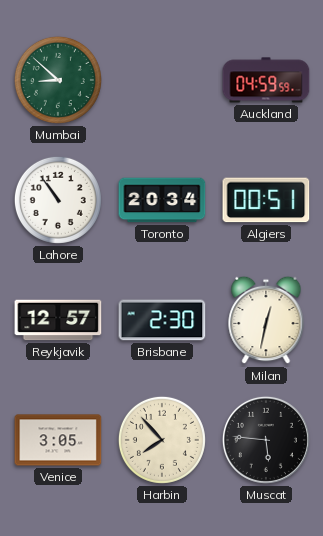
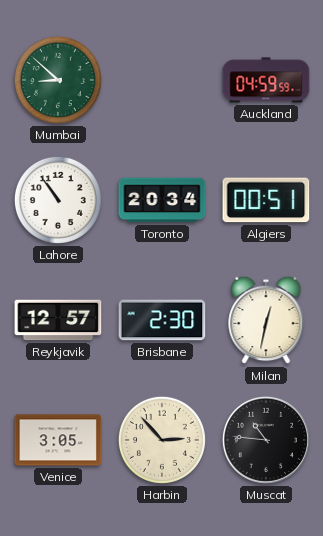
Harbin: 7:53 -> 2:53 (162, 440)
Muscat: 5:46 -> 10:46 (266, 440)
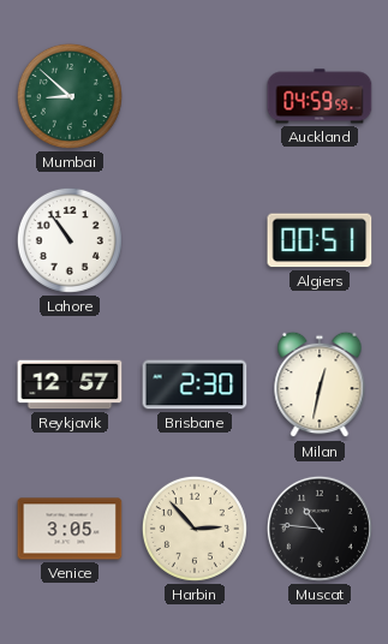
Toronto: 20:34 -> none (162, 200)
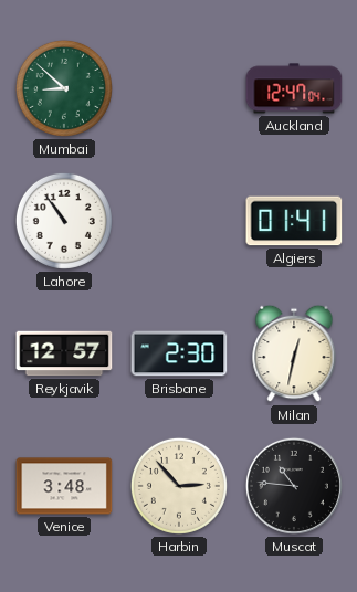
Auckland: 04:59 -> 12:47 (294, 88)
Algiers: 00:51 -> 01:41 (294, 221)
Venice: 3:05 -> 3:48 (64, 486)
